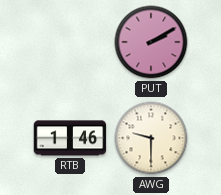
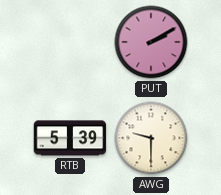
RTB: 1:46 -> 5:39 (70, 138)
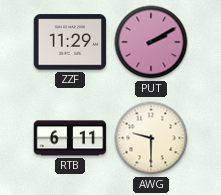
ZZF: none -> 11:29 (70, 42)
RTB: 5:39 -> 6:11 (70, 138)
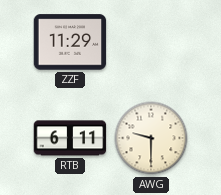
PUT: 2:10 -> none (151, 42)
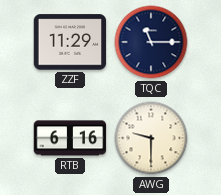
TQC: none -> 11:15 (151, 42)
RTB: 6:11 -> 6:16 (70, 138)
